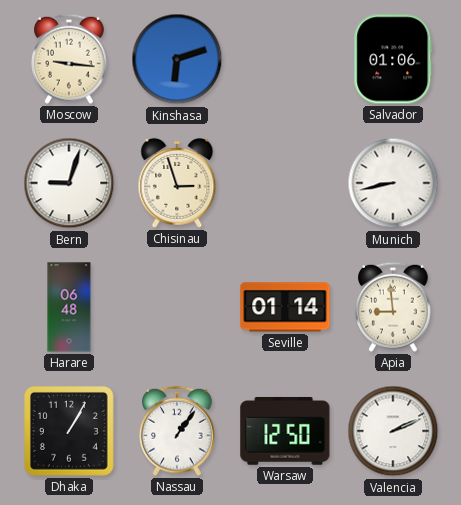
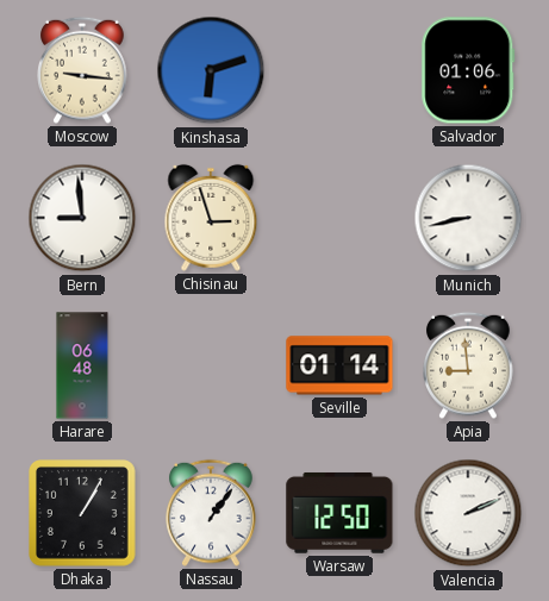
Bern: 9:03 -> 8:59 (82, 218)
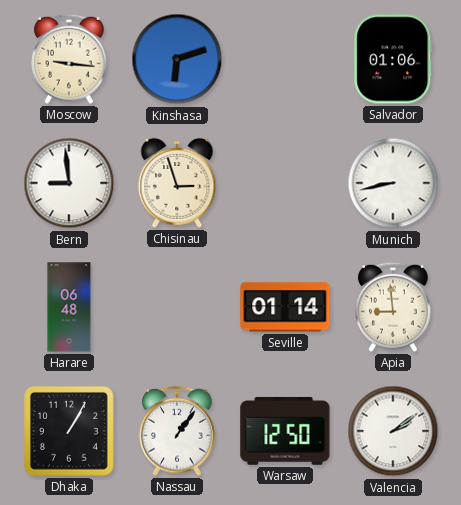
Valencia: 2:11 -> 2:09 (393, 431)
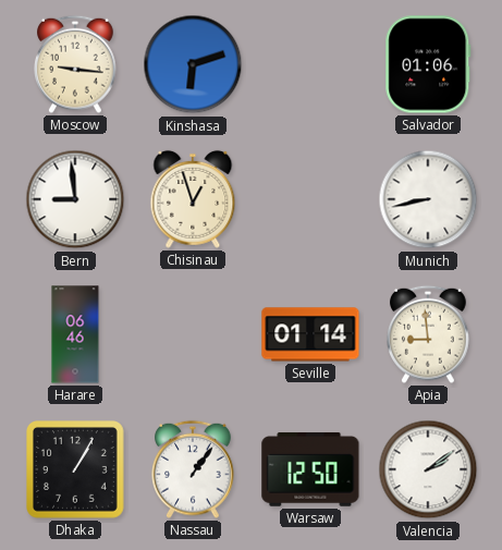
Chisinau: 2:57 -> 12:57 (193, 199)
Harare: 06:48 -> 06:46 (75, 334)
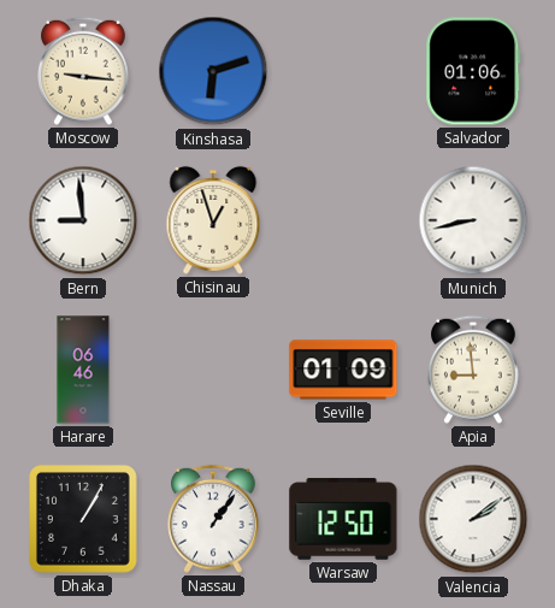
Seville: 01:14 -> 01:09 (343, 370)
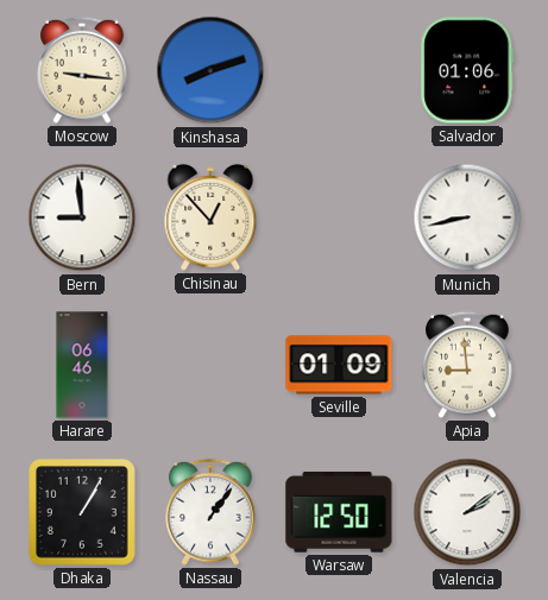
Kinshasa: 6:12 -> 8:12 (210, 70)
Chisinau: 12:57 -> 12:53 (210, 217)
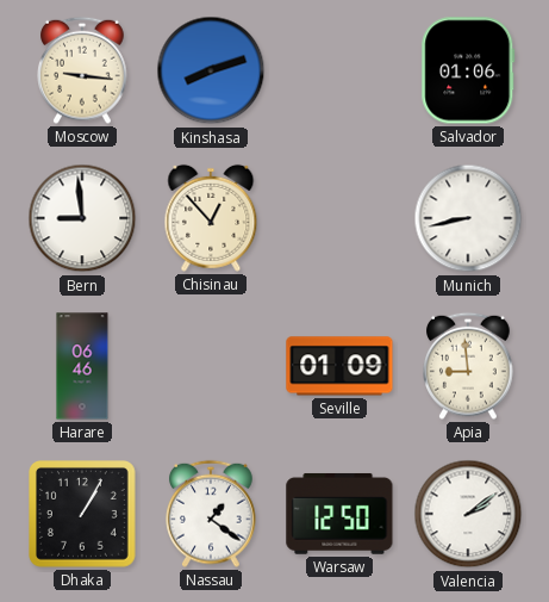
Nassau: 1:06 -> 1:21 (211, 514)
